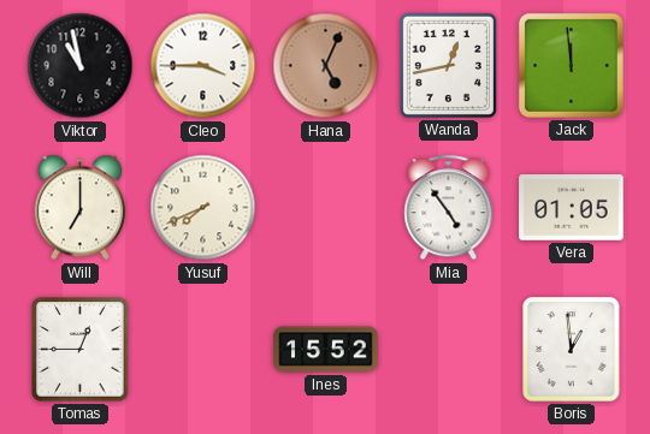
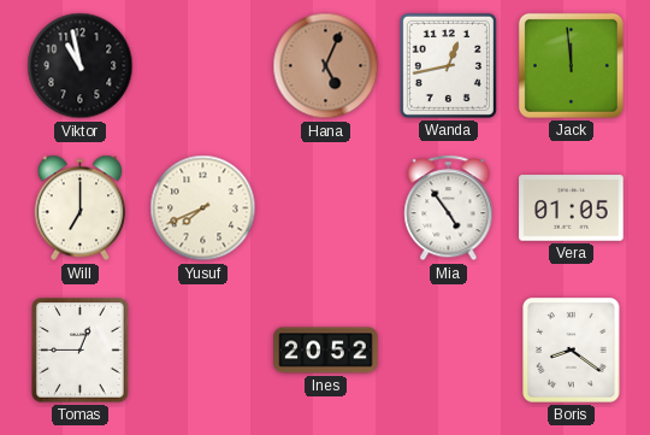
Cleo: 3:45 -> none (203, 66)
Ines: 15:52 -> 20:52 (326, 351)
Boris: 12:59 -> 8:21 (572, 351)
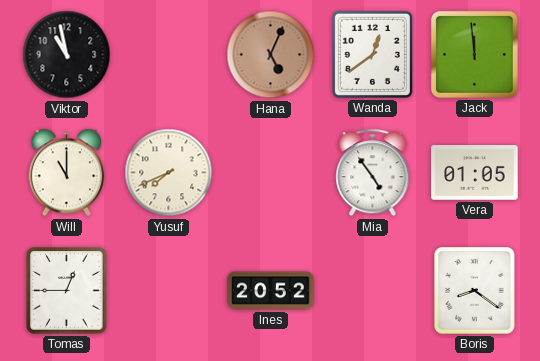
Wanda: 12:43 -> 12:39 (372, 54)
Will: 7:00 -> 11:00 (67, 173)
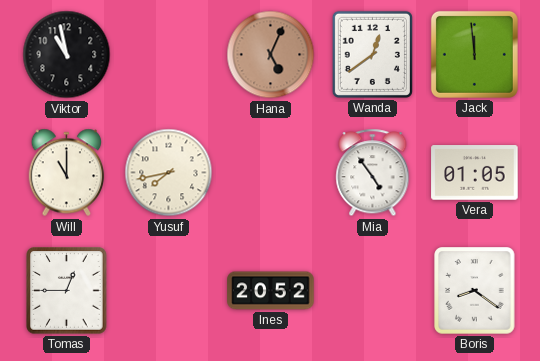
Yusuf: 7:41 -> 7:43 (169, 173)
